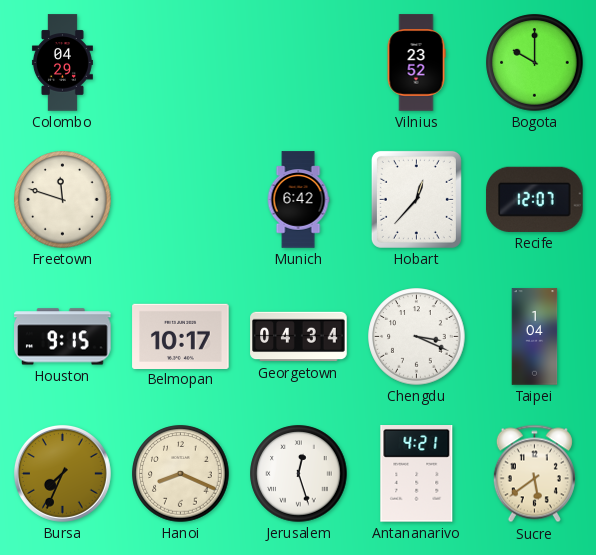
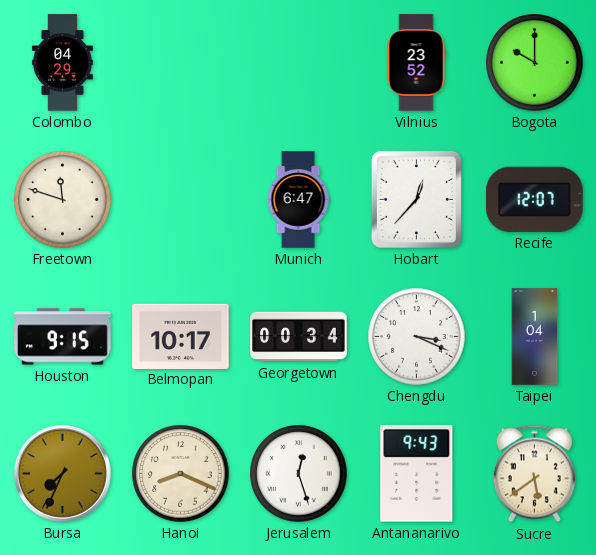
Munich: 6:42 -> 6:47 (298, 200)
Georgetown: 04:34 -> 00:34 (299, 337)
Antananarivo: 4:21 -> 9:43 (417, 474)
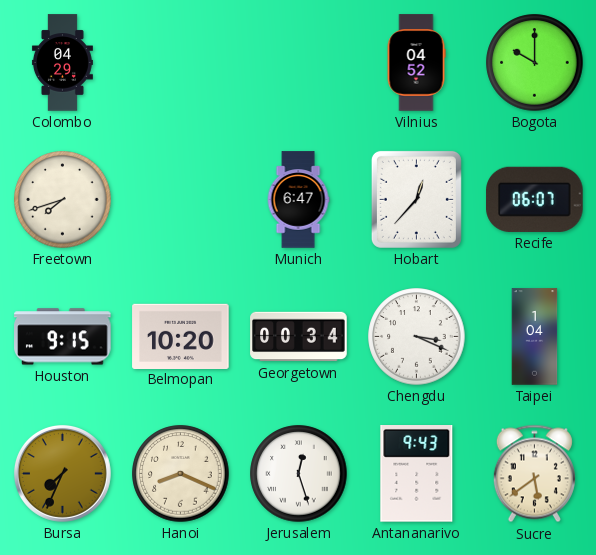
Vilnius: 23:52 -> 04:52 (416, 63)
Freetown: 11:48 -> 7:42 (63, 200)
Recife: 12:07 -> 06:07 (535, 199)
Belmopan: 10:17 -> 10:20 (181, 336)
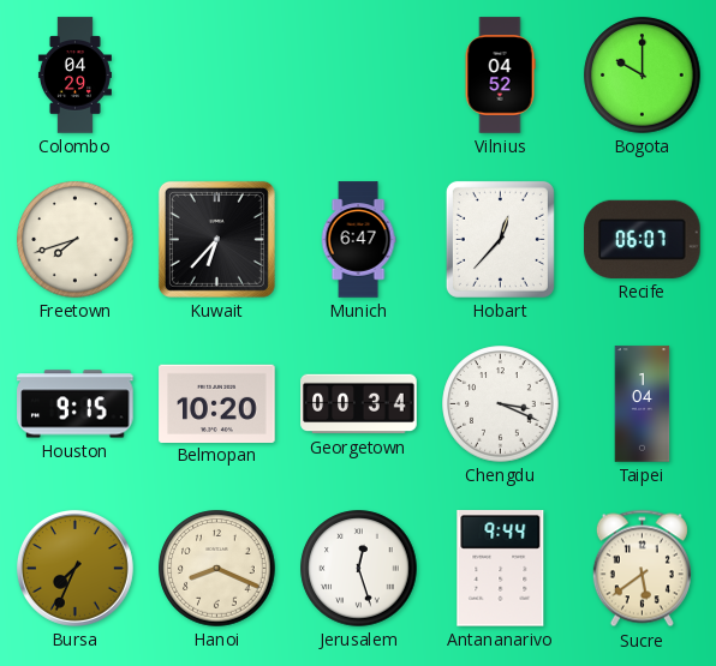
Kuwait: none -> 6:37 (216, 239)
Antananarivo: 9:43 -> 9:44 (501, 569)
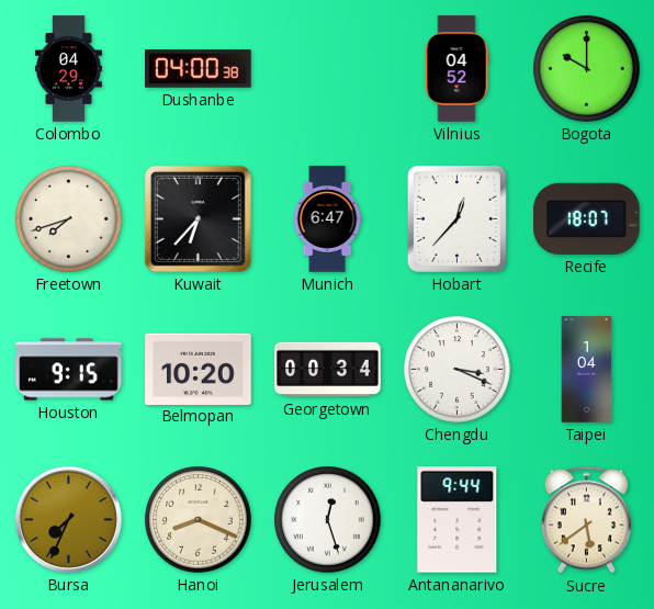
Dushanbe: none -> 04:00 (199, 69)
Recife: 06:07 -> 18:07 (587, 218)
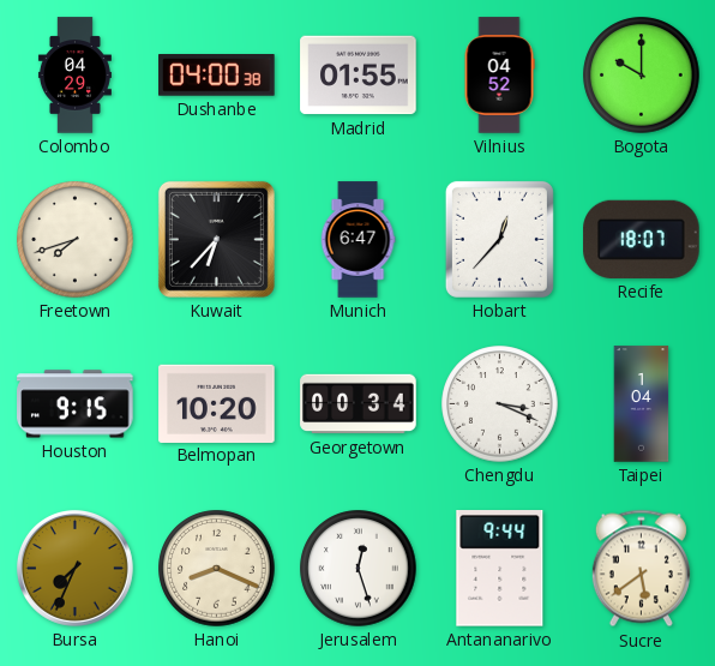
Madrid: none -> 01:55 (359, 76)
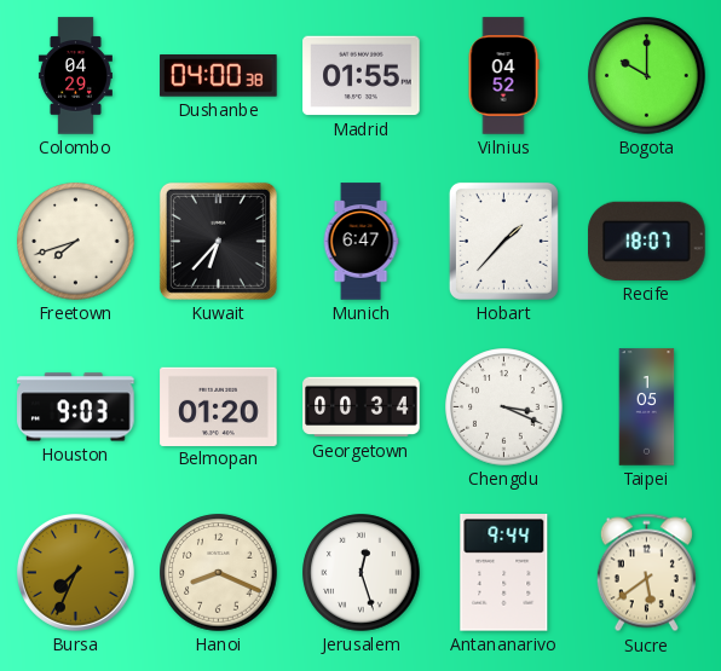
Hobart: 12:37 -> 1:37 (503, 241)
Houston: 9:15 -> 9:03 (76, 407)
Belmopan: 10:20 -> 01:20 (219, 406)
Taipei: 1:04 -> 1:05 (647, 407)
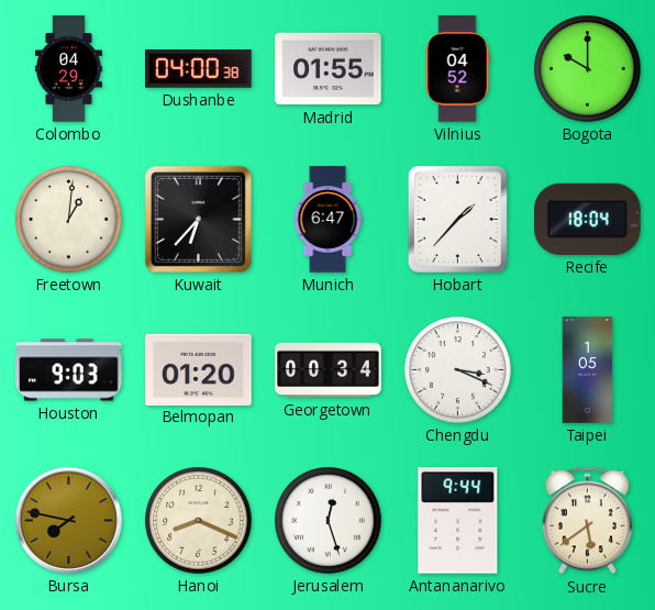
Freetown: 7:42 -> 1:01 (69, 220)
Recife: 18:07 -> 18:04 (588, 219)
Bursa: 7:34 -> 7:47 (68, 520)
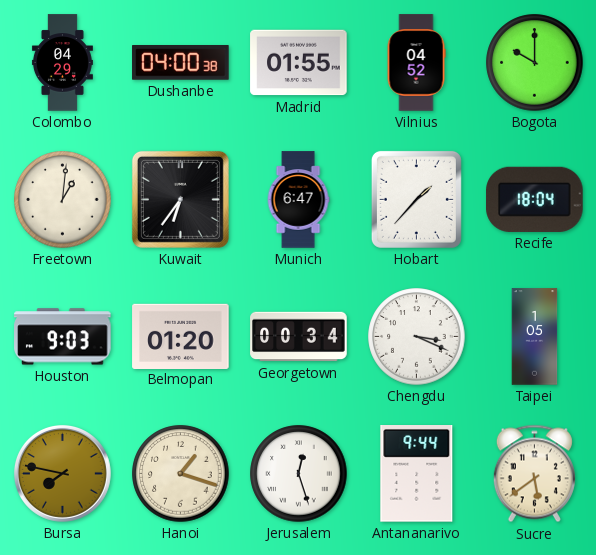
Kuwait: 6:37 -> 6:36 (180, 199)
Hanoi: 8:19 -> 1:18 (181, 474)
